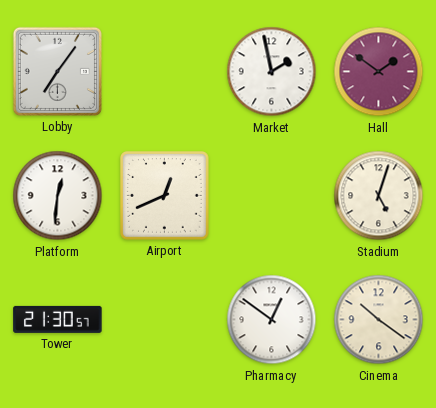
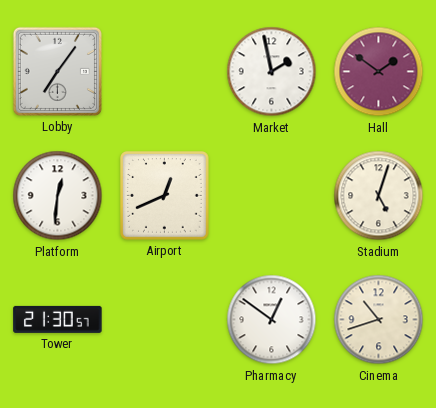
Cinema: 10:21 -> 10:42 (379, 320)
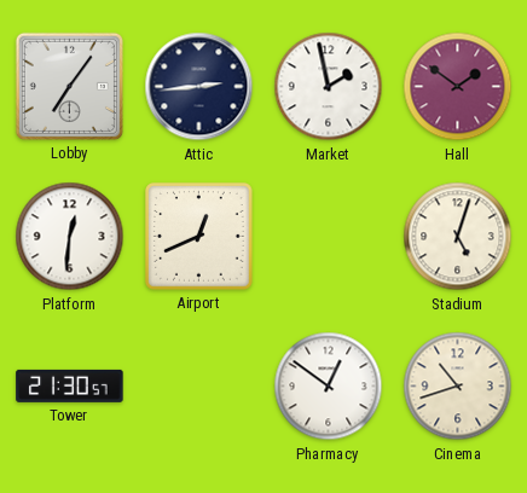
Attic: none -> 2:44 (199, 87)
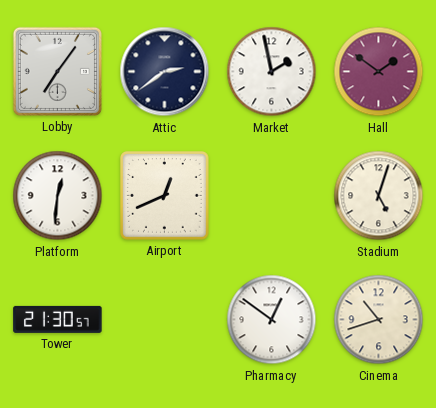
Attic: 2:44 -> 2:39 (165, 72)
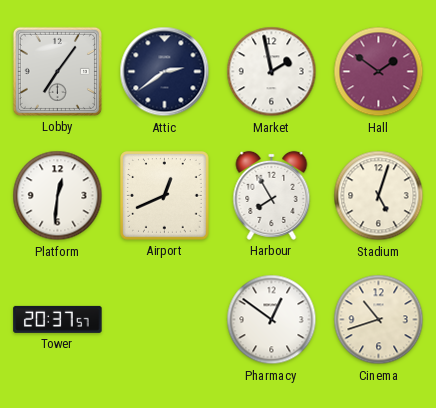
Harbour: none -> 7:55 (272, 195)
Tower: 21:30 -> 20:37 (58, 319)
